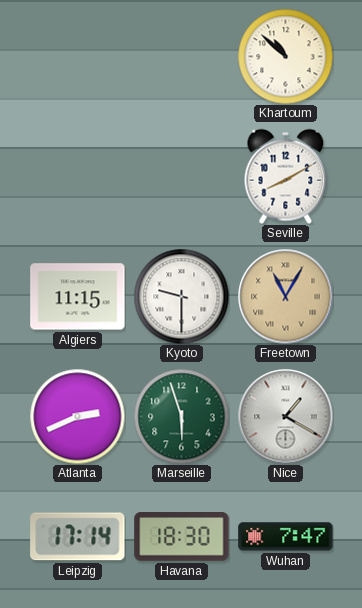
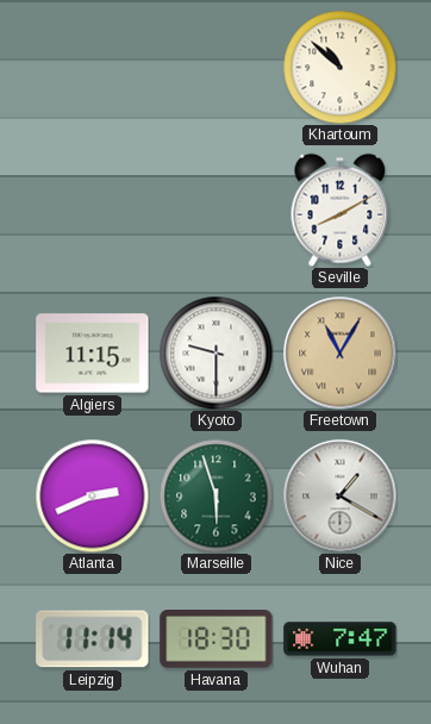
Leipzig: 17:14 -> 11:14 (93, 639)
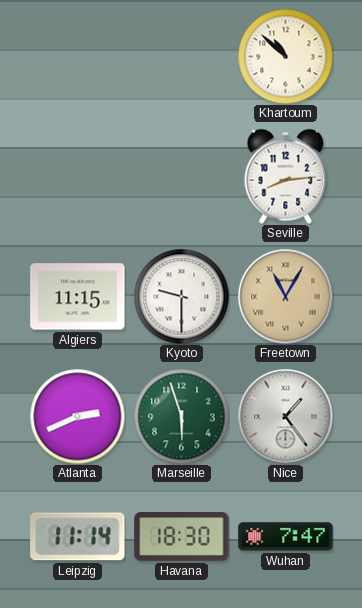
Seville: 8:10 -> 8:14 (286, 176)
Nice: 1:20 -> 1:24 (285, 416)
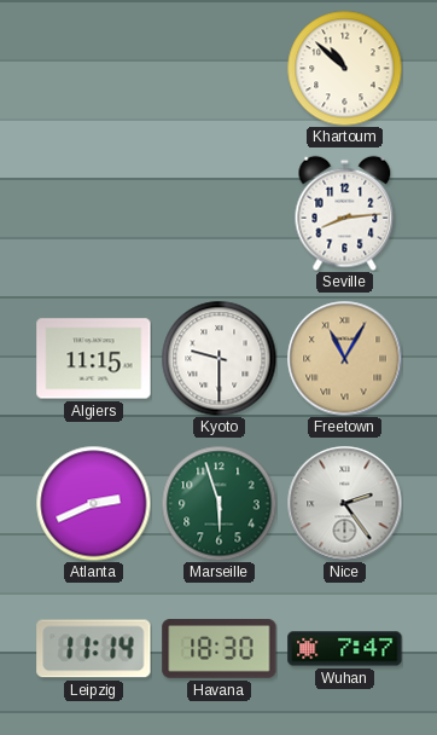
Nice: 1:24 -> 2:24 (344, 503)
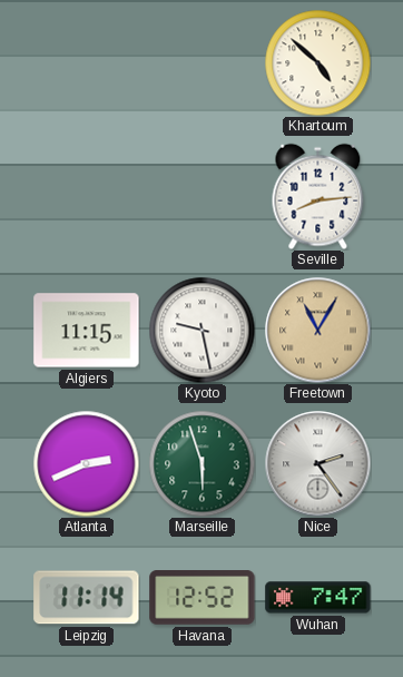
Khartoum: 10:52 -> 4:52 (317, 62)
Kyoto: 9:30 -> 9:28 (202, 330)
Havana: 18:30 -> 12:52 (203, 598)
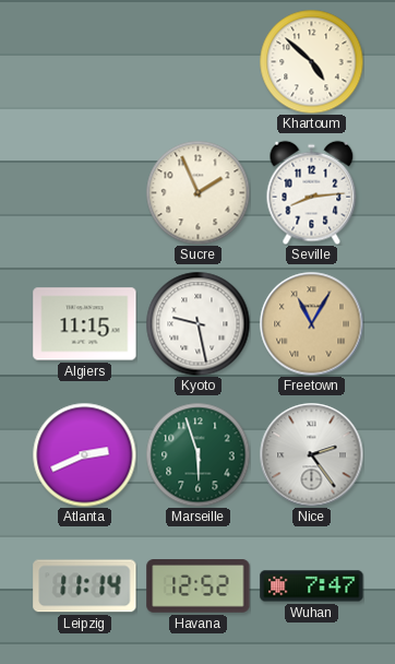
Sucre: none -> 1:56 (197, 192)
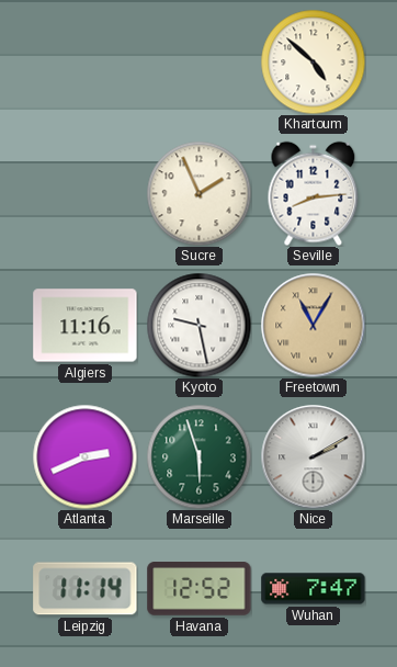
Algiers: 11:15 -> 11:16 (86, 326)
Nice: 2:24 -> 2:10 (313, 456)
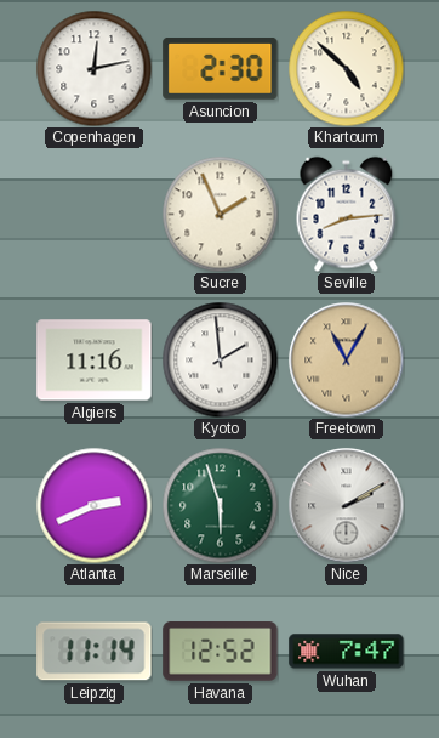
Copenhagen: none -> 12:13 (93, 68)
Asuncion: none -> 2:30 (221, 69)
Kyoto: 9:28 -> 1:59 (219, 359)
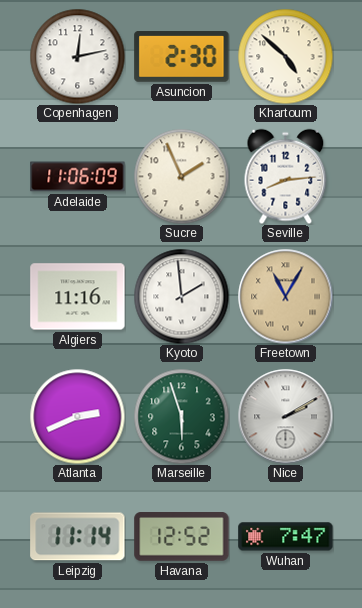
Adelaide: none -> 11:06 (78, 177)
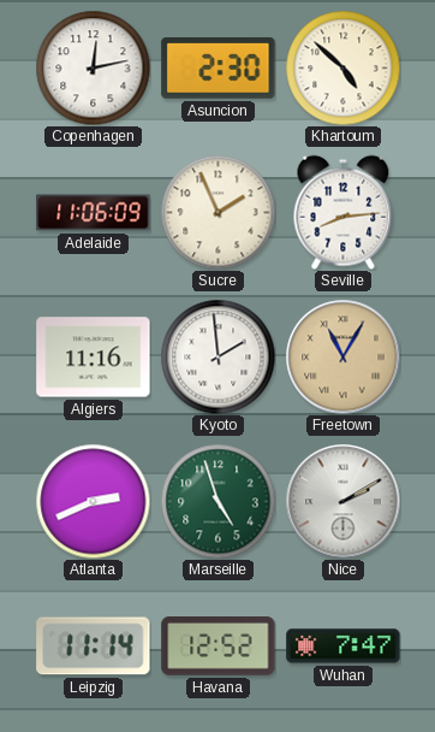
Marseille: 5:57 -> 4:57 (218, 501)
